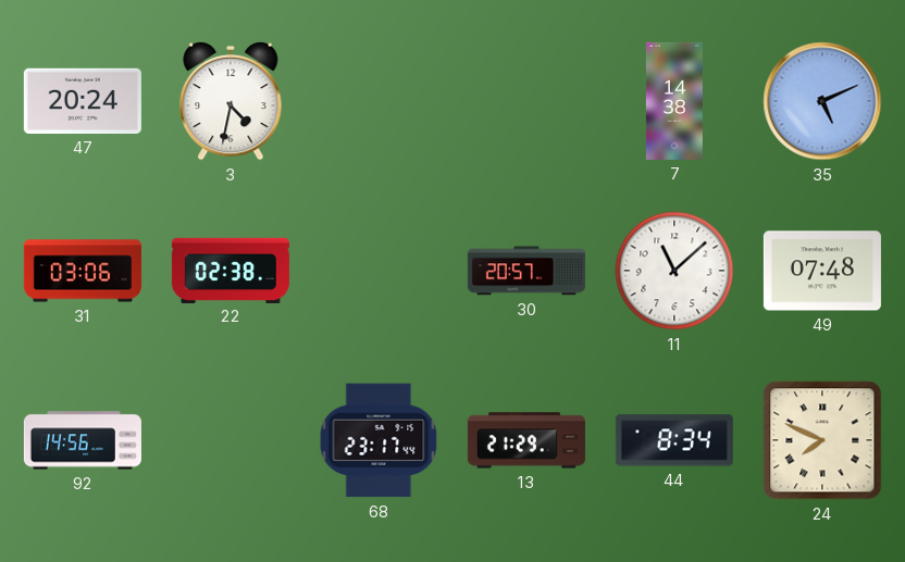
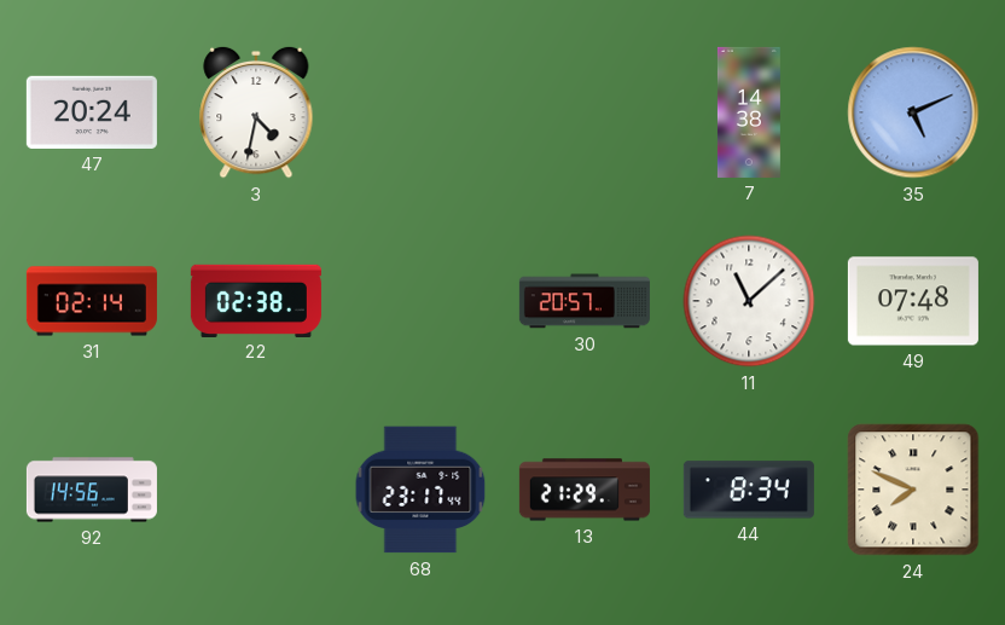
31: 03:06 -> 02:14 (92, 301)
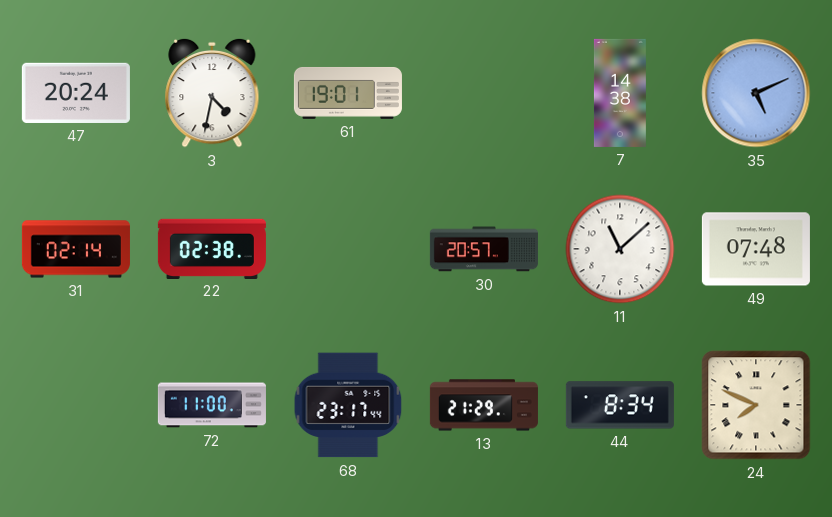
61: none -> 19:01 (348, 93)
92: 14:56 -> none (92, 490)
72: none -> 11:00 (212, 405)
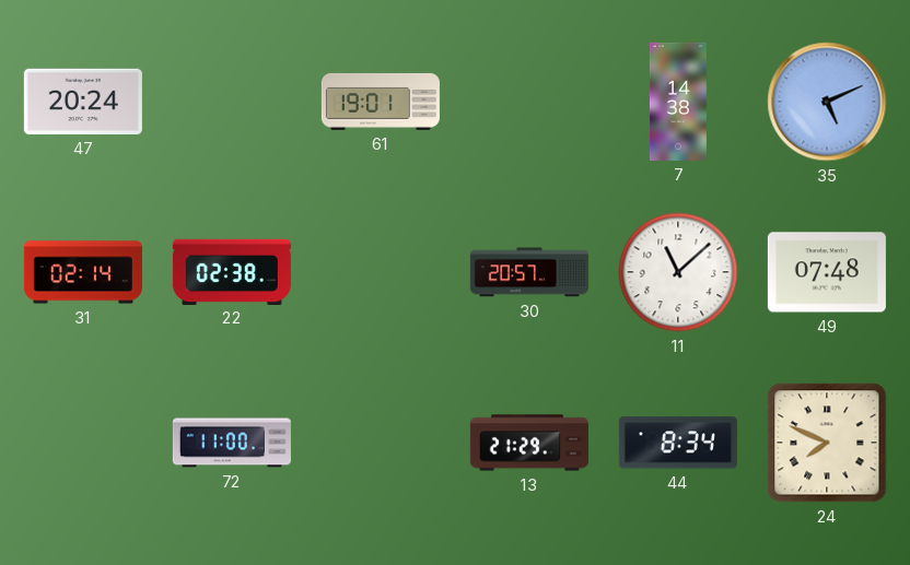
3: 4:32 -> none (212, 93)
68: 23:17 -> none (348, 405)
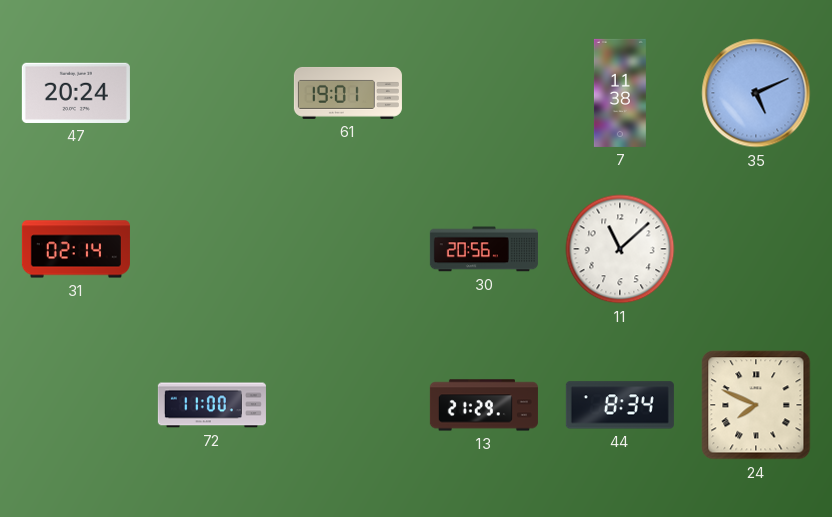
7: 14:38 -> 11:38 (620, 93)
22: 02:38 -> none (232, 271)
30: 20:57 -> 20:56 (484, 249)
49: 07:48 -> none (827, 272)
